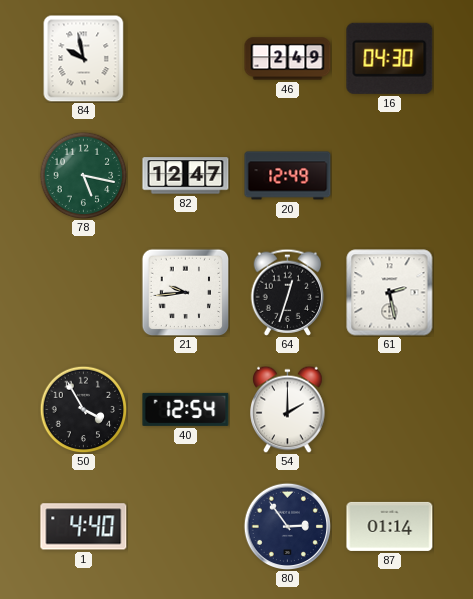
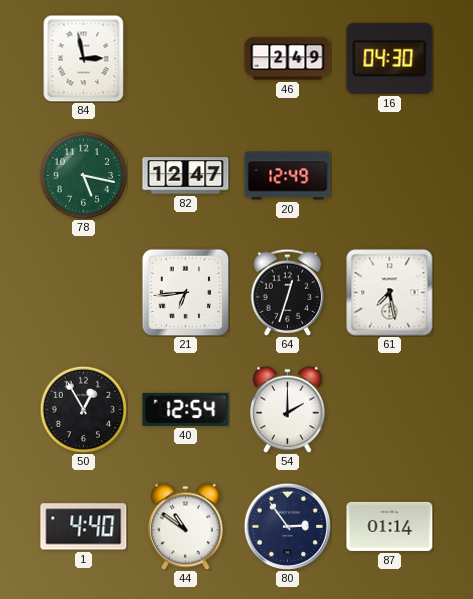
84: 9:58 -> 2:58 (84, 58)
21: 9:44 -> 6:44 (185, 292)
61: 2:28 -> 7:28 (390, 293)
50: 3:55 -> 12:55 (83, 409)
44: none -> 10:51 (186, 526)
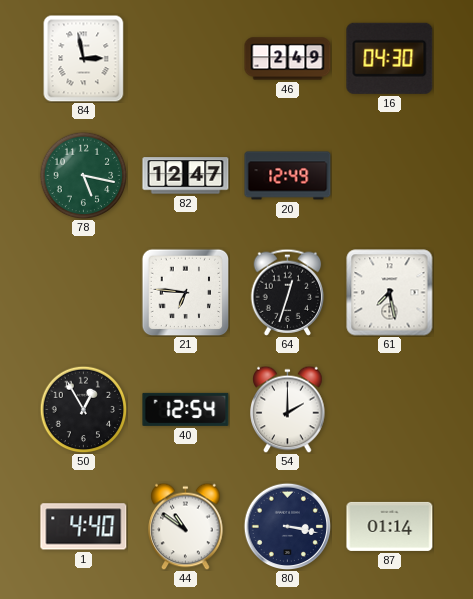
21: 6:44 -> 6:46 (185, 292)
80: 2:54 -> 3:17 (287, 526)
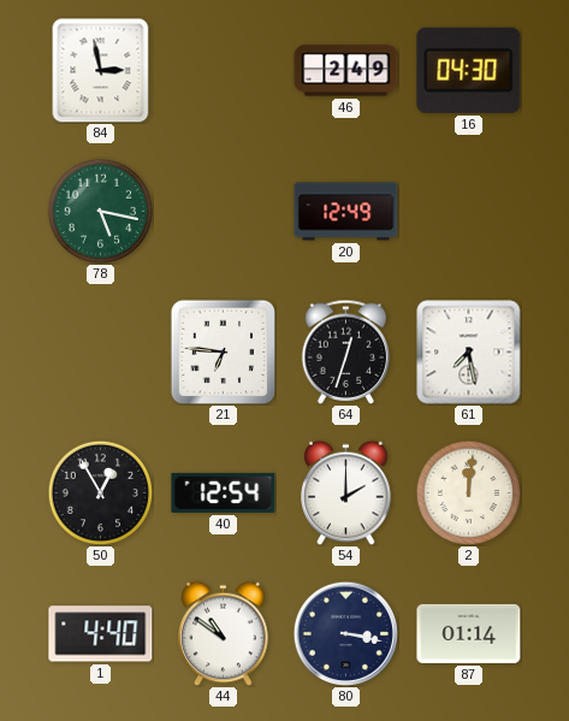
82: 12:47 -> none (186, 176)
2: none -> 12:01 (468, 492)
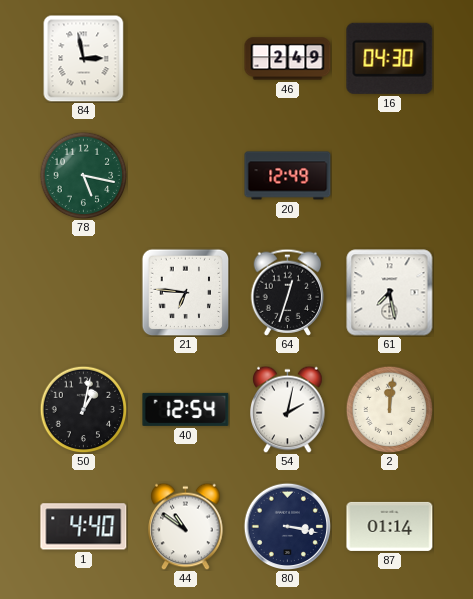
50: 12:55 -> 1:02 (83, 409)
54: 2:00 -> 2:02 (288, 409)
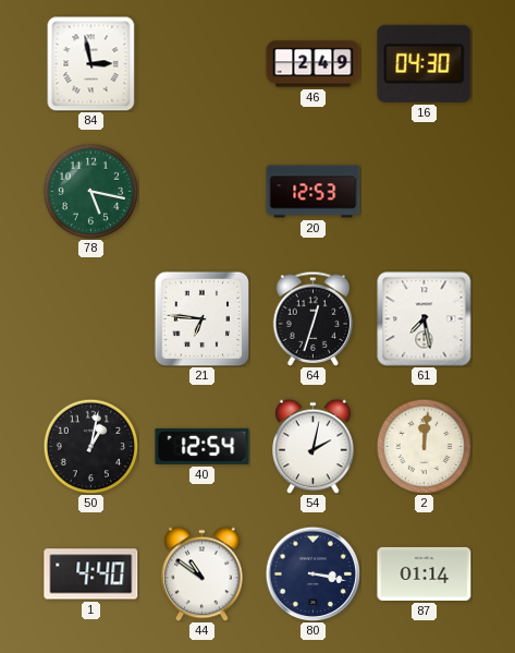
20: 12:49 -> 12:53 (314, 192)
